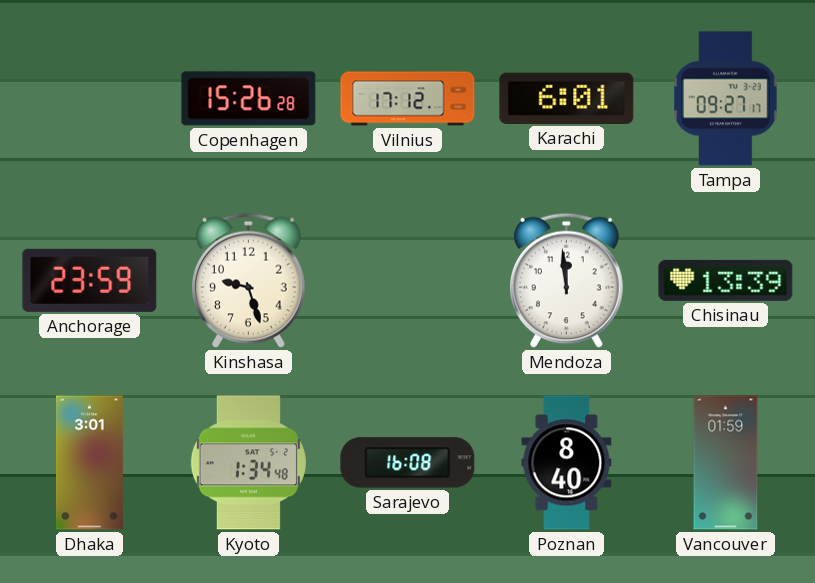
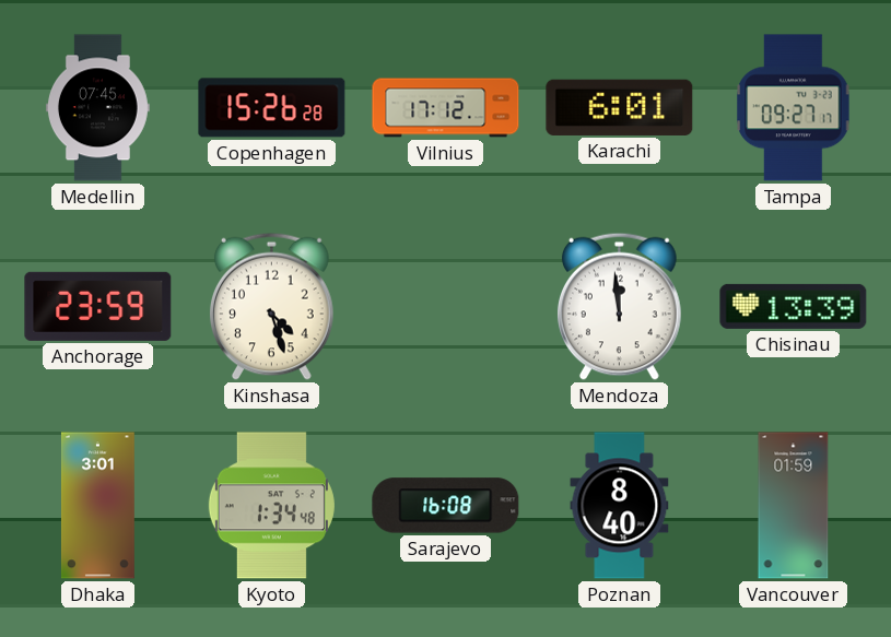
Medellin: none -> 07:45 (97, 108)
Kinshasa: 9:27 -> 4:27 (271, 306)
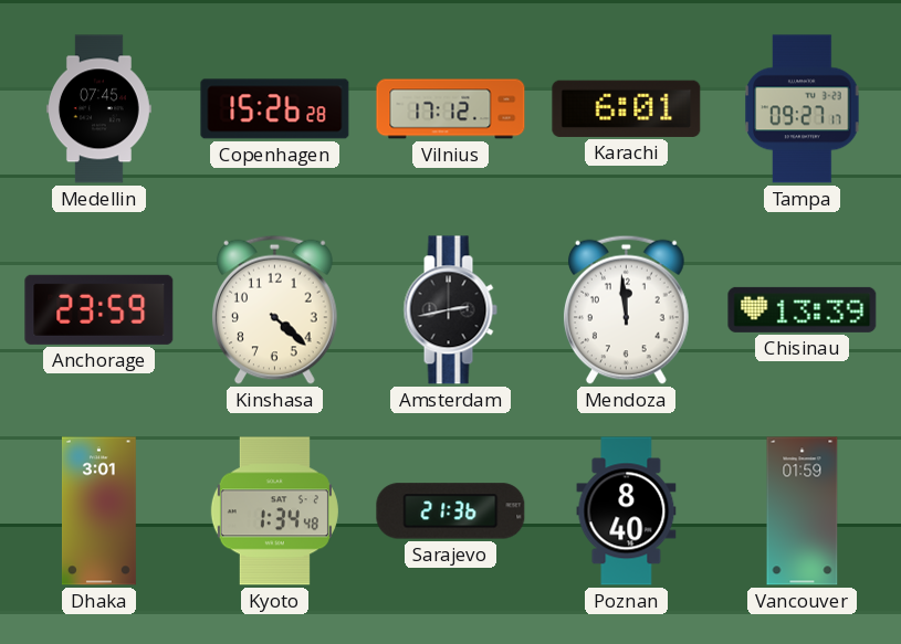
Kinshasa: 4:27 -> 4:22 (274, 309)
Amsterdam: none -> 2:43 (450, 310)
Sarajevo: 16:08 -> 21:36 (451, 511)
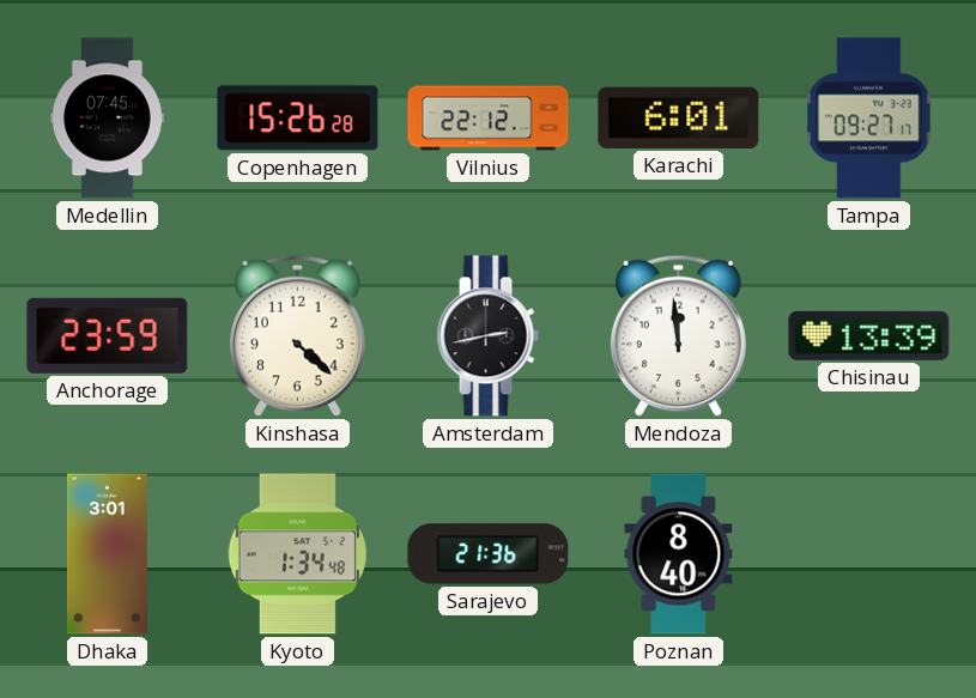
Vilnius: 17:12 -> 22:12 (489, 119)
Vancouver: 01:59 -> none (803, 511)
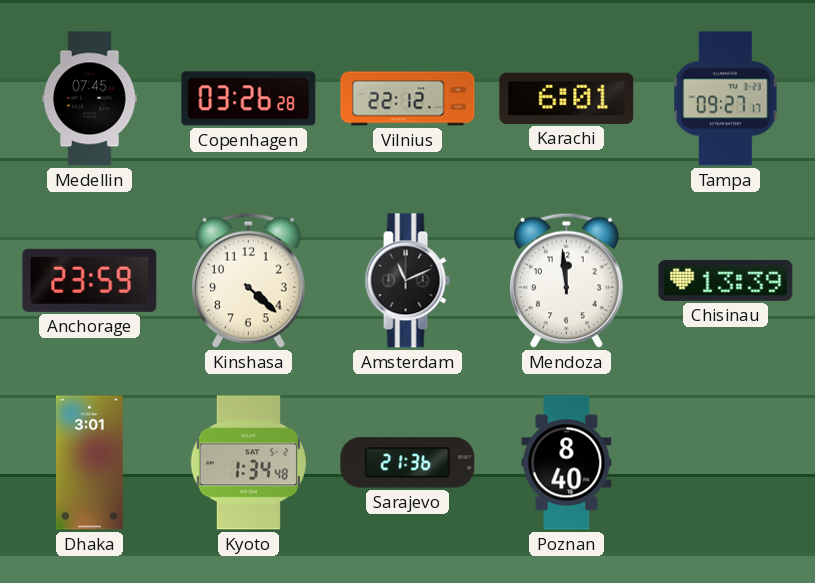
Copenhagen: 15:26 -> 03:26 (249, 99)
Amsterdam: 2:43 -> 11:11 (407, 281)
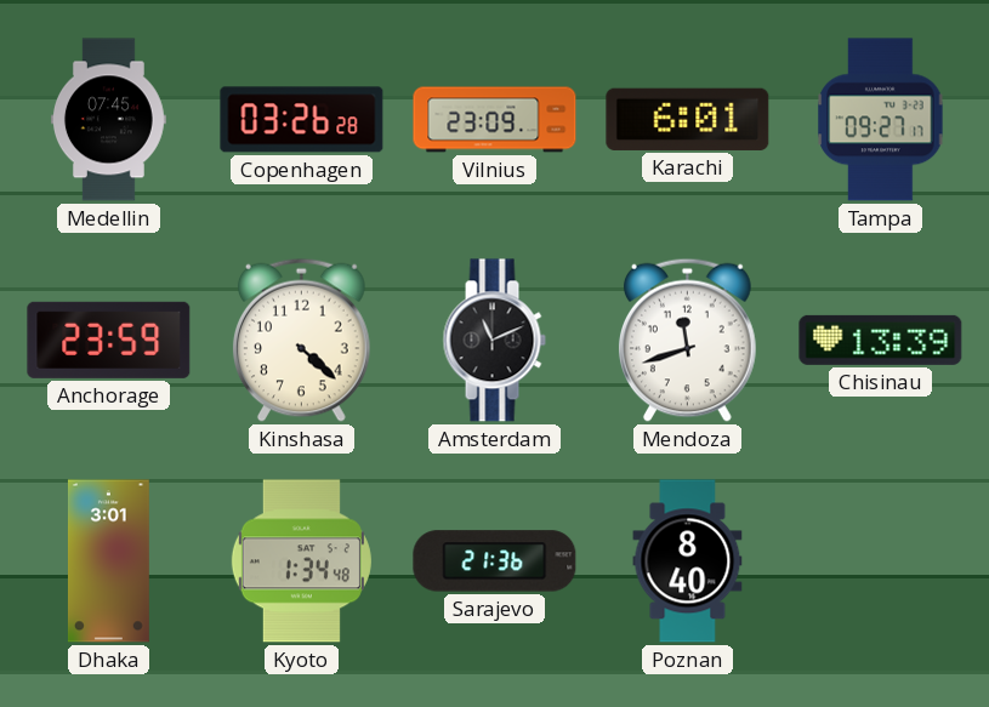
Vilnius: 22:12 -> 23:09 (495, 120)
Mendoza: 11:59 -> 11:42 (687, 340)
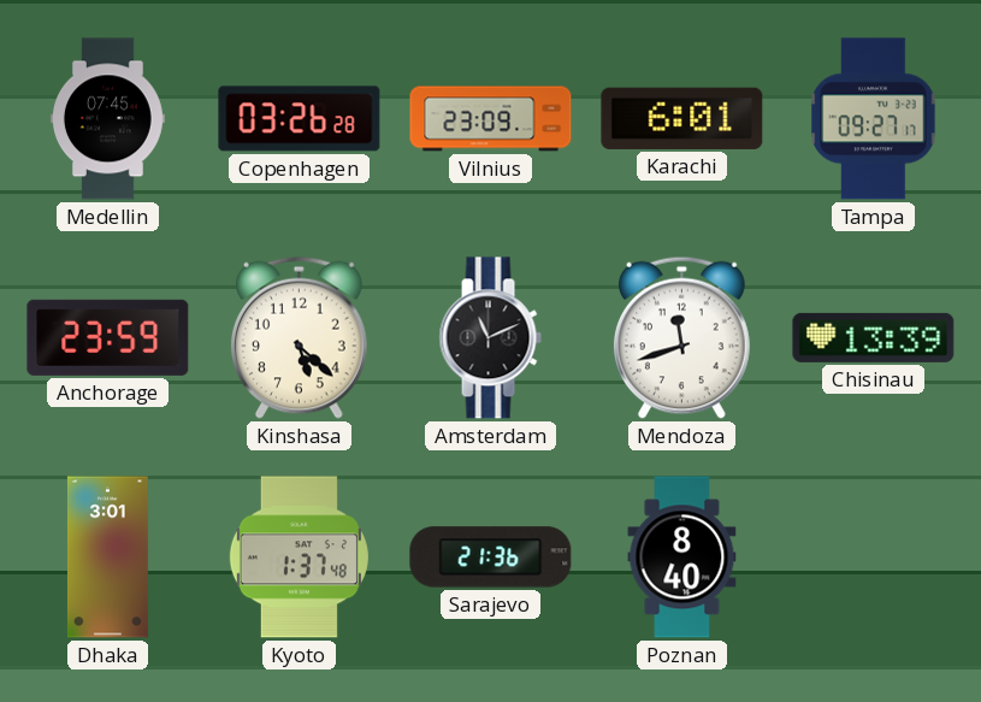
Kinshasa: 4:22 -> 5:22 (299, 337)
Kyoto: 1:34 -> 1:37 (299, 558)
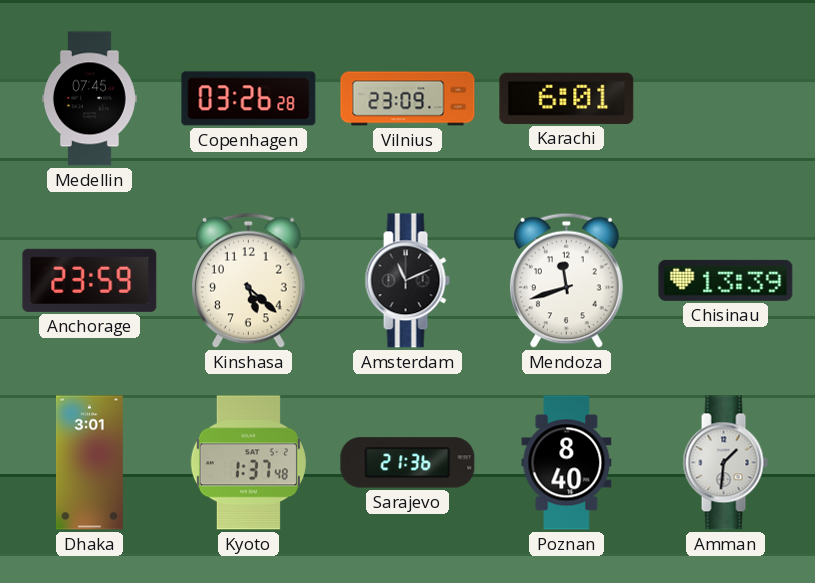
Tampa: 09:27 -> none (874, 119)
Amman: none -> 1:31 (725, 463)
